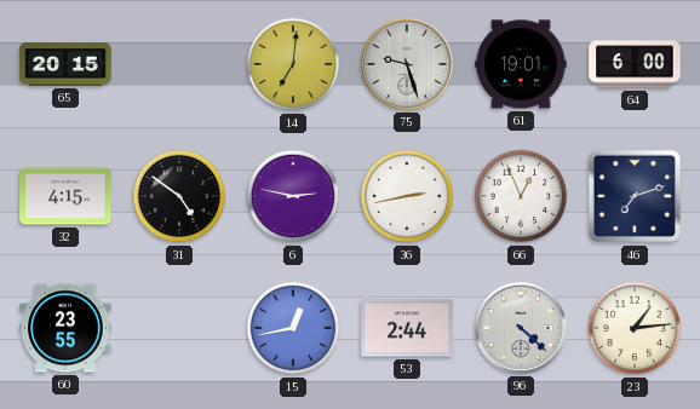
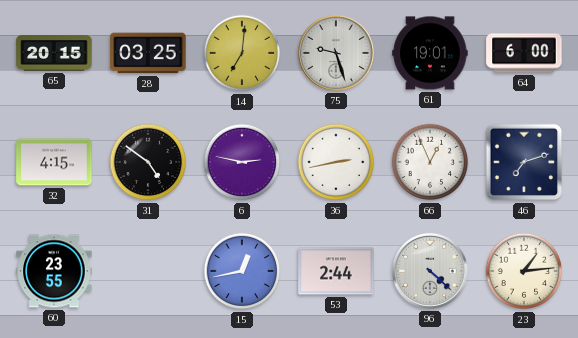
28: none -> 03:25 (148, 53)
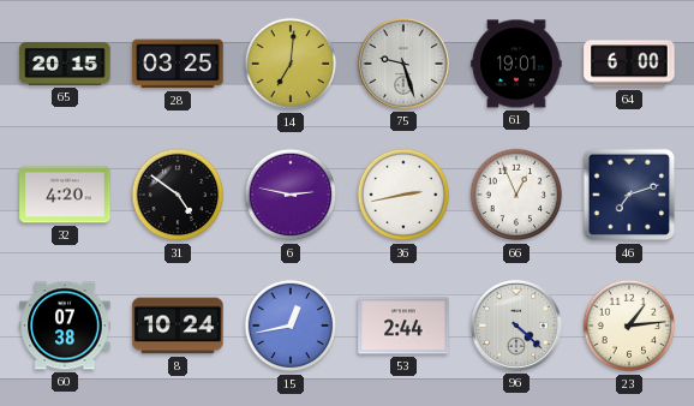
32: 4:15 -> 4:20 (65, 195)
60: 23:55 -> 07:38 (65, 326)
8: none -> 10:24 (178, 326)
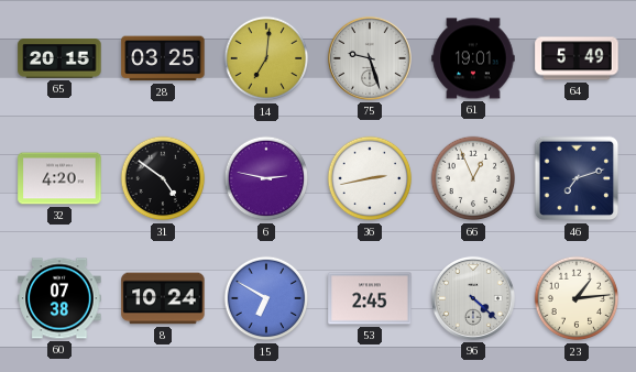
64: 6:00 -> 5:49 (577, 58)
15: 12:43 -> 6:50 (266, 298)
53: 2:44 -> 2:45 (370, 298)
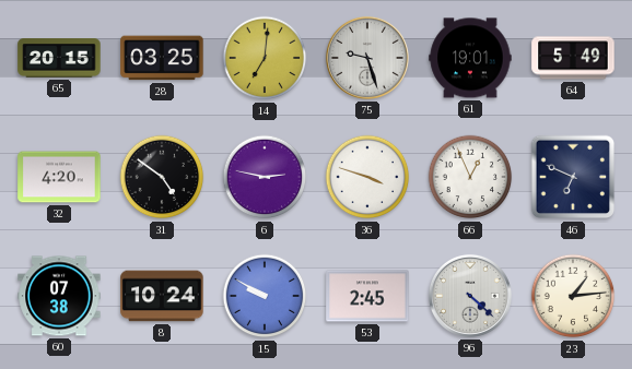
36: 2:43 -> 3:48 (367, 177)
46: 7:12 -> 6:49 (573, 177)
15: 6:50 -> 9:50 (265, 296)
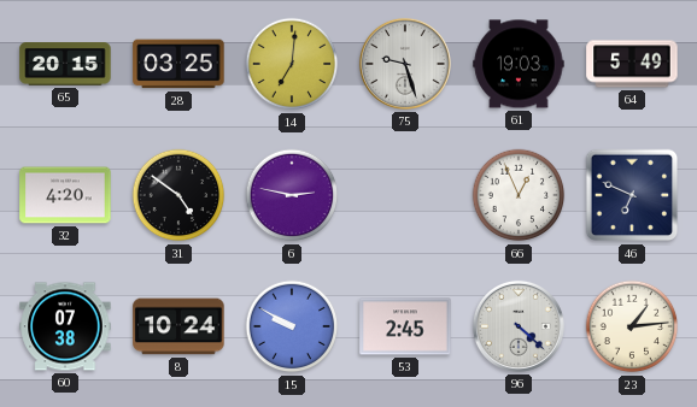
61: 19:01 -> 19:03 (519, 64)
36: 3:48 -> none (367, 177)
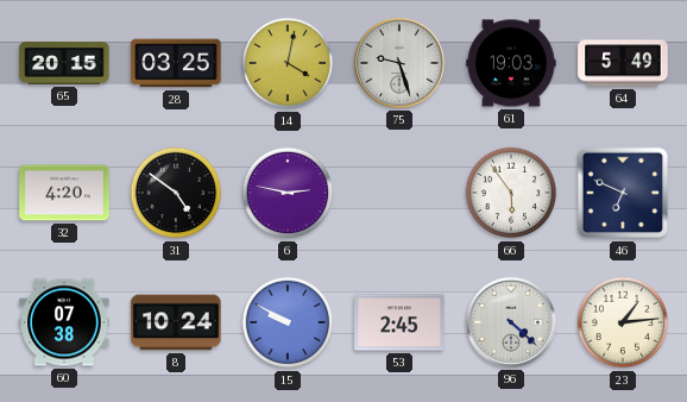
14: 7:01 -> 4:02 (288, 63)
66: 12:56 -> 5:54 (511, 193)
